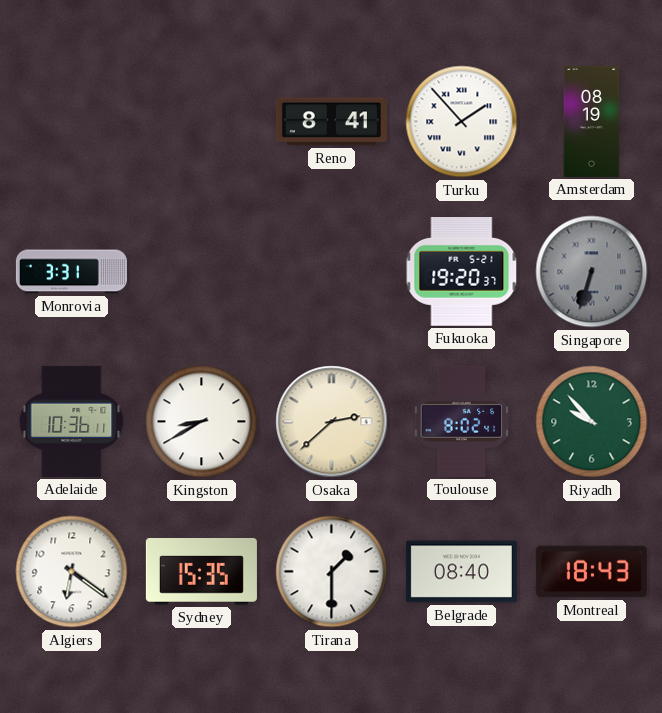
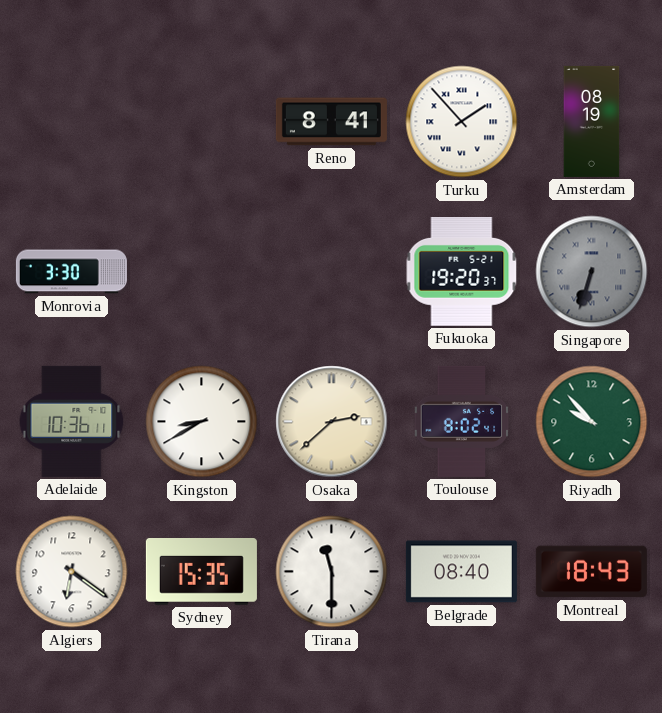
Monrovia: 3:31 -> 3:30 (71, 272)
Tirana: 1:30 -> 11:30 (332, 572)
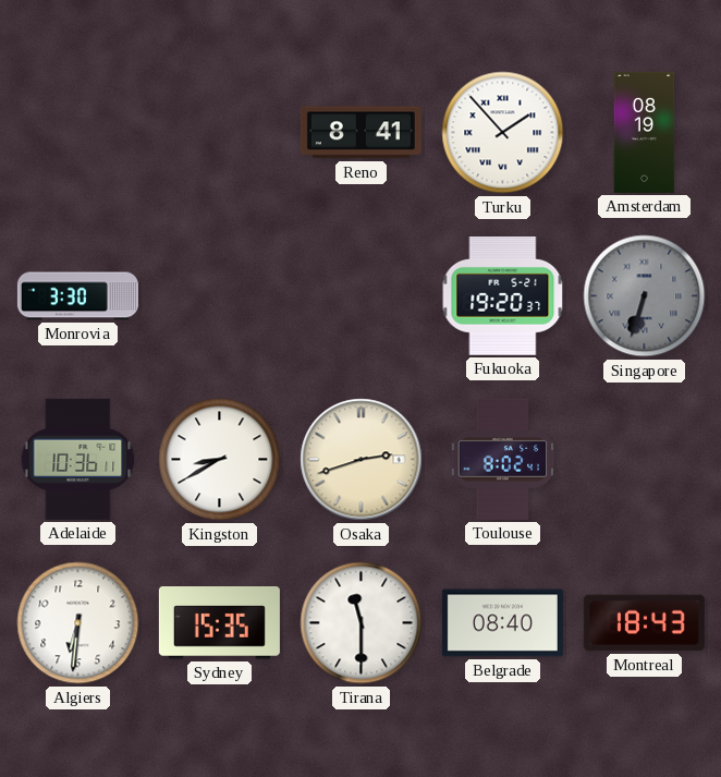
Osaka: 2:38 -> 2:42 (362, 460)
Riyadh: 9:53 -> none (592, 422)
Algiers: 6:21 -> 6:31 (78, 623)
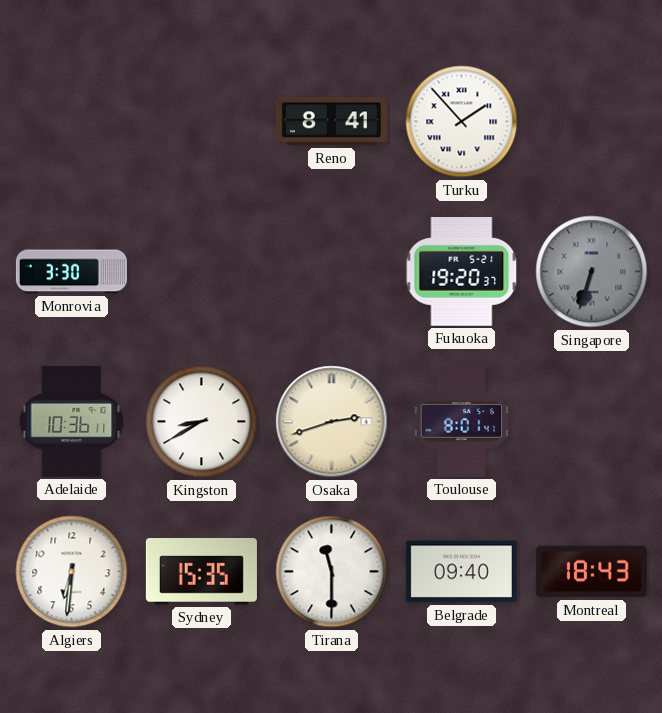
Amsterdam: 08:19 -> none (645, 132)
Toulouse: 8:02 -> 8:01 (462, 421)
Belgrade: 08:40 -> 09:40 (461, 572)
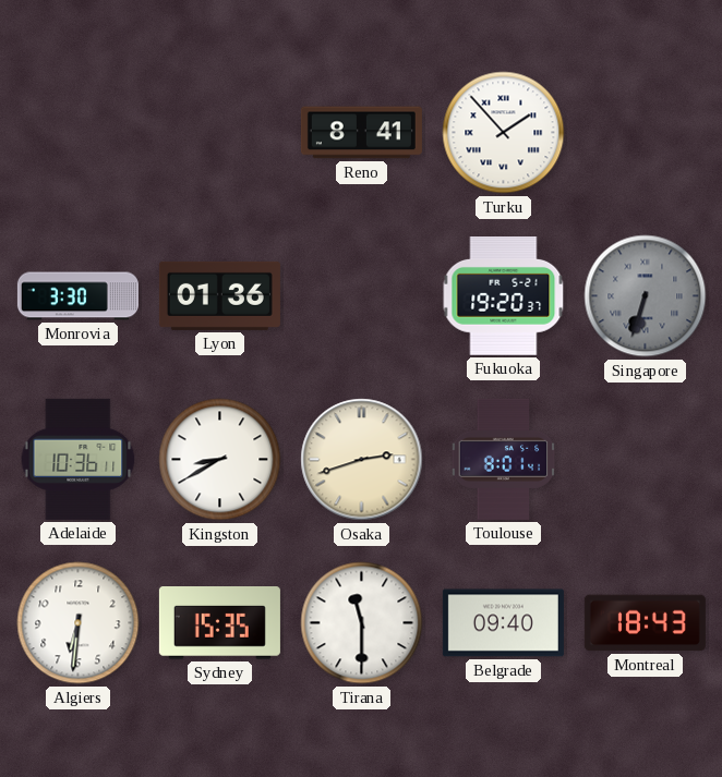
Lyon: none -> 01:36 (219, 295)
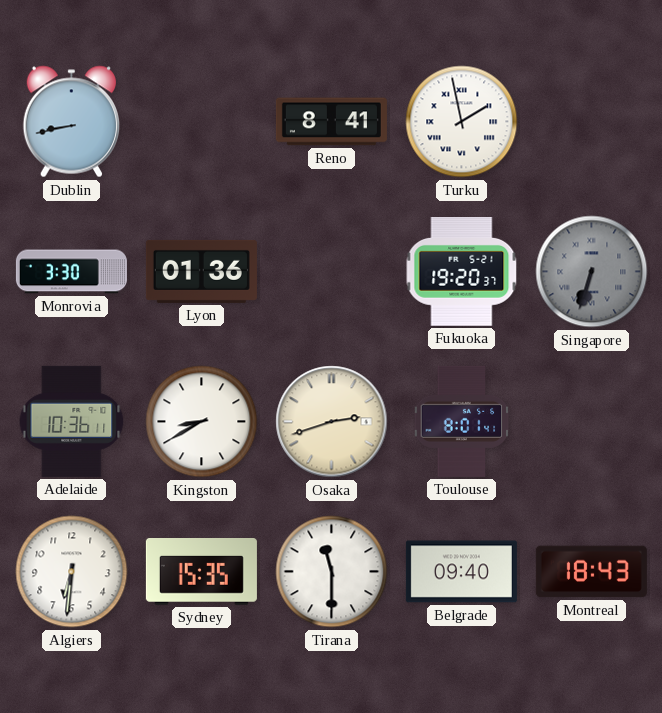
Dublin: none -> 8:43 (71, 122)
Turku: 1:53 -> 1:58 (462, 122)
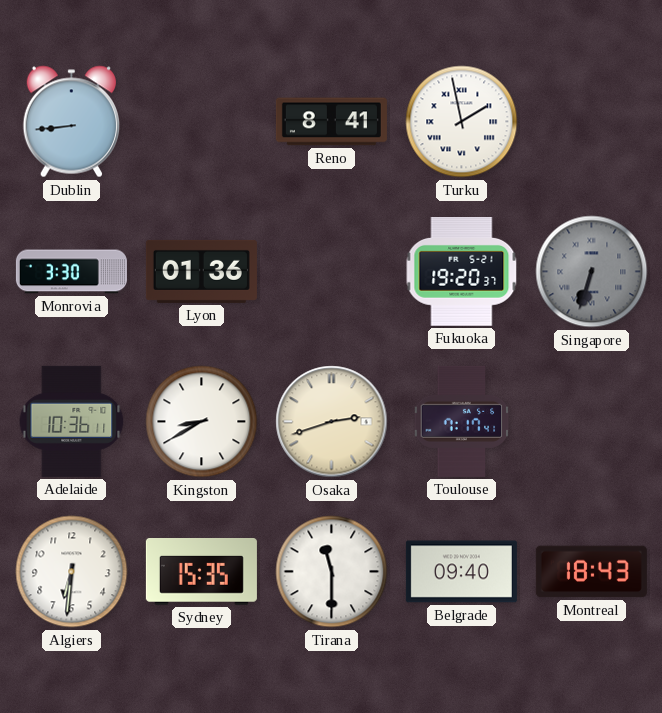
Dublin: 8:43 -> 8:44 (71, 122)
Toulouse: 8:01 -> 7:17 (462, 421)
